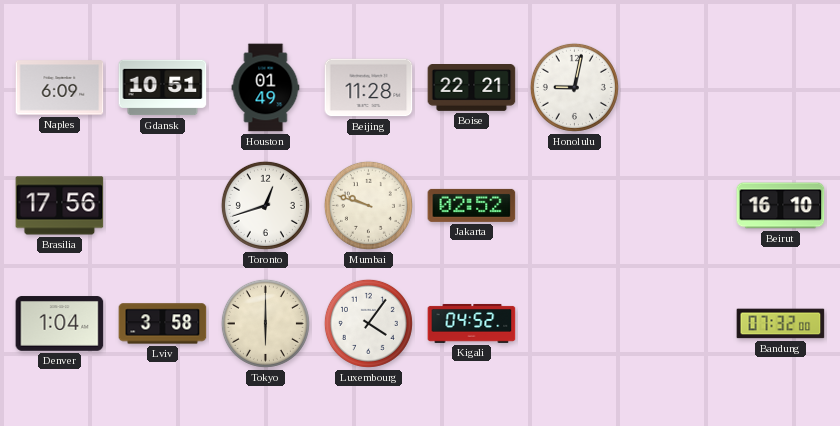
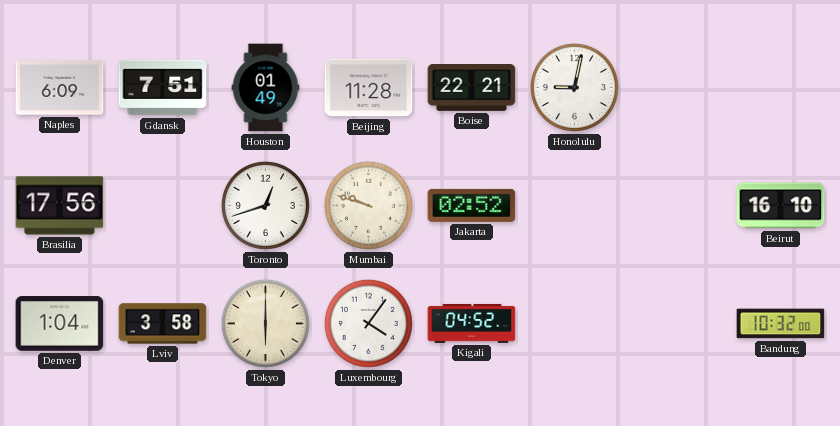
Gdansk: 10:51 -> 7:51 (163, 88)
Bandung: 07:32 -> 10:32 (781, 324)
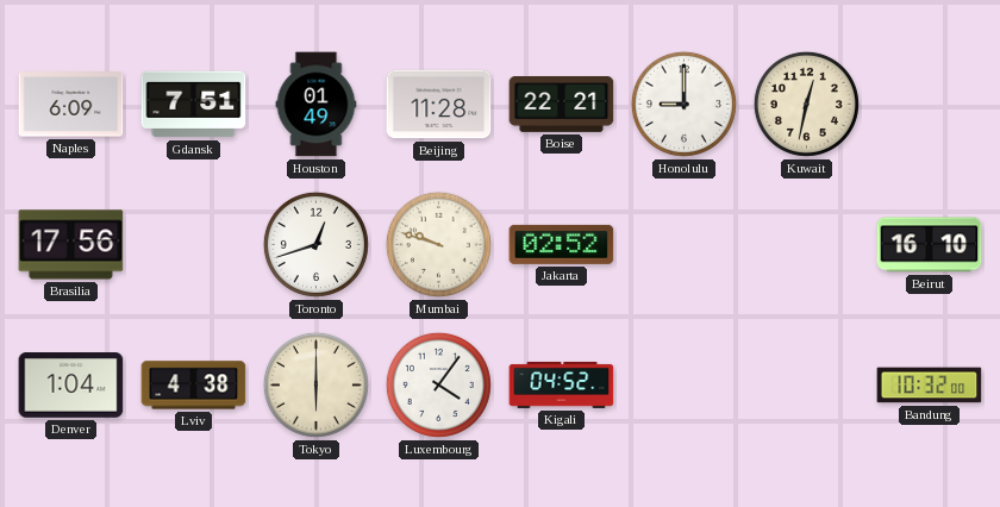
Honolulu: 9:02 -> 9:00 (683, 104)
Kuwait: none -> 12:32 (806, 104)
Lviv: 3:58 -> 4:38 (194, 386)
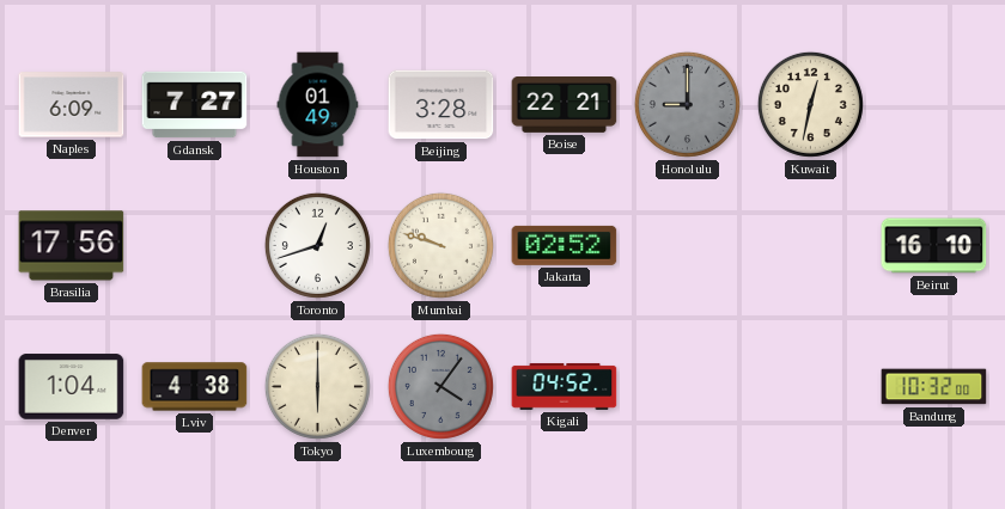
Gdansk: 7:51 -> 7:27 (195, 105)
Beijing: 11:28 -> 3:28 (441, 105)
Honolulu dial: white -> grey (687, 104)
Luxembourg dial: white -> grey (440, 386)
